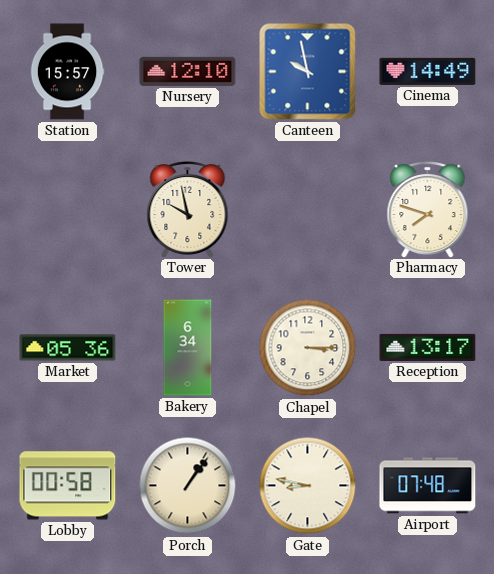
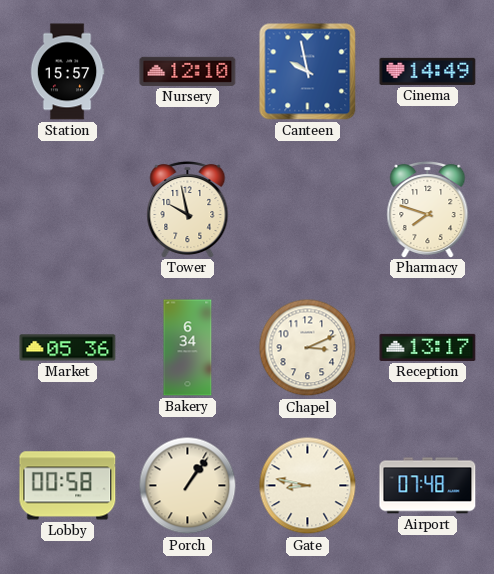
Chapel: 3:15 -> 3:11 (308, 348)
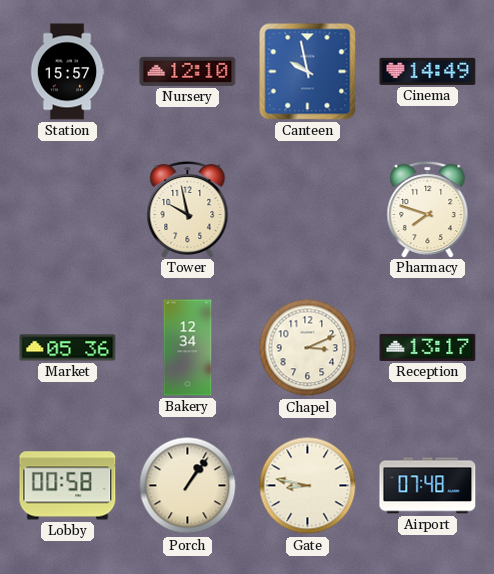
Bakery: 6:34 -> 12:34 (188, 348)
